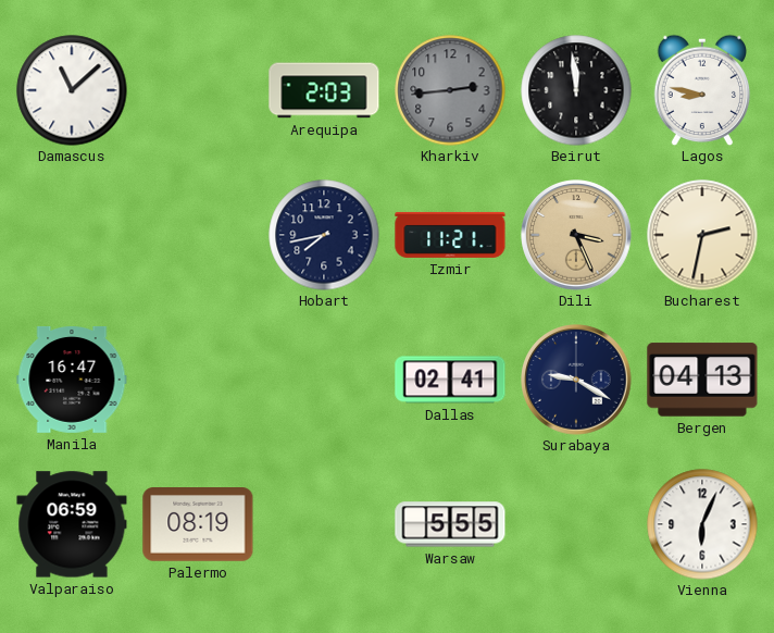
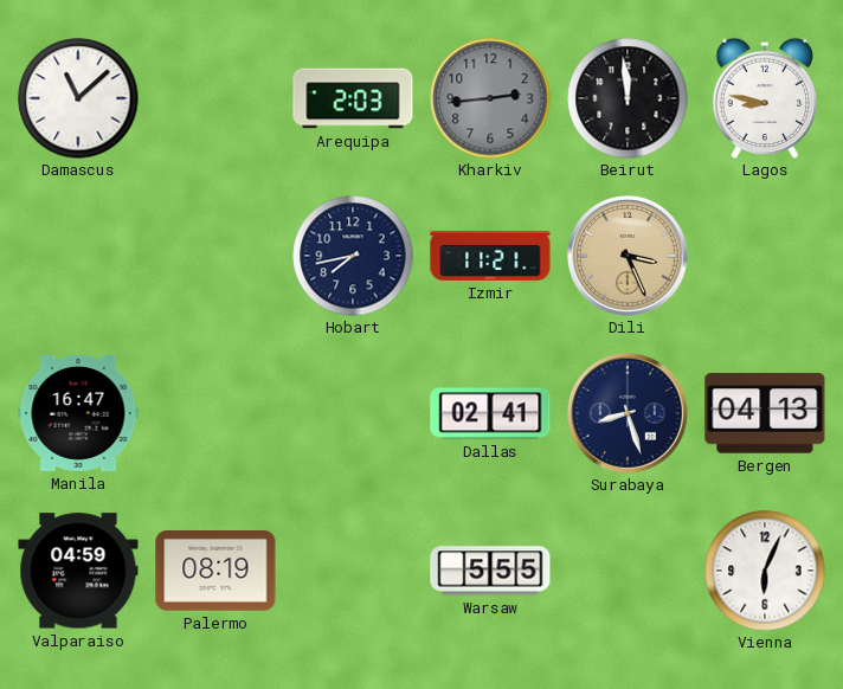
Bucharest: 2:32 -> none (702, 235)
Surabaya: 9:20 -> 8:27 (628, 413)
Valparaiso: 06:59 -> 04:59 (78, 571)
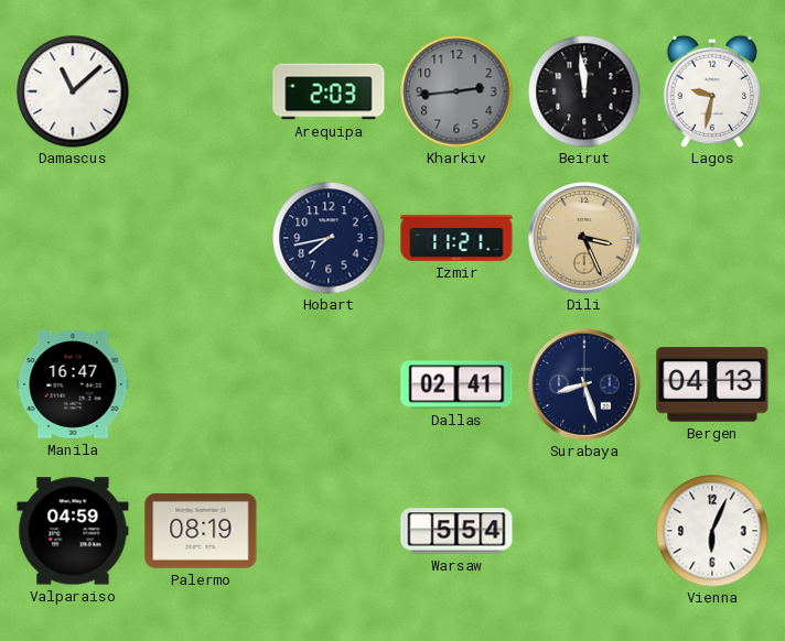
Lagos: 8:47 -> 9:32 (712, 91)
Warsaw: 5:55 -> 5:54 (456, 531)
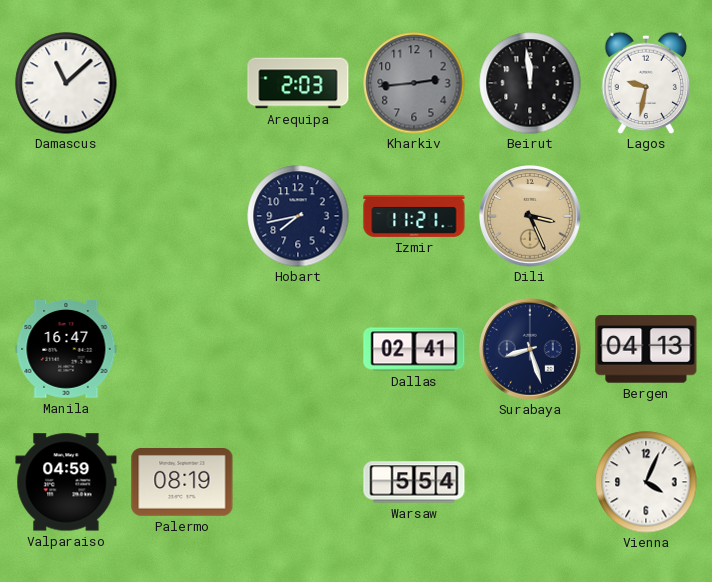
Vienna: 6:04 -> 4:04 (646, 482)
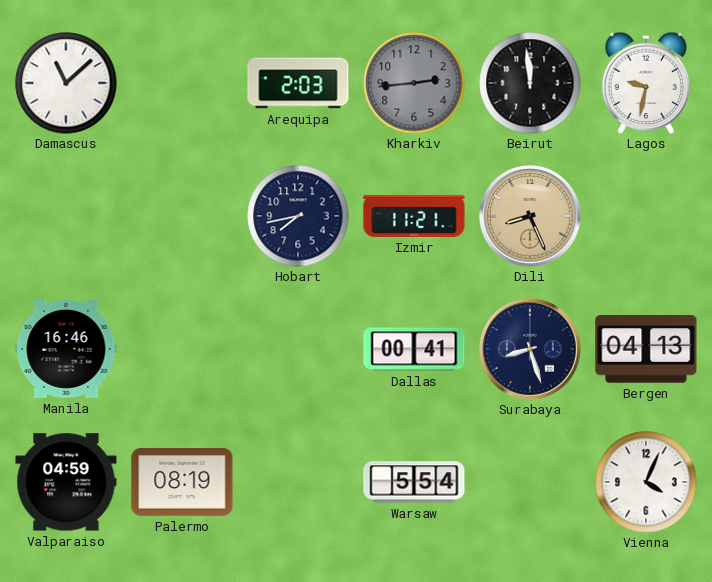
Dili: 3:26 -> 8:26 (530, 216)
Manila: 16:47 -> 16:46 (66, 349)
Dallas: 02:41 -> 00:41 (414, 349)
